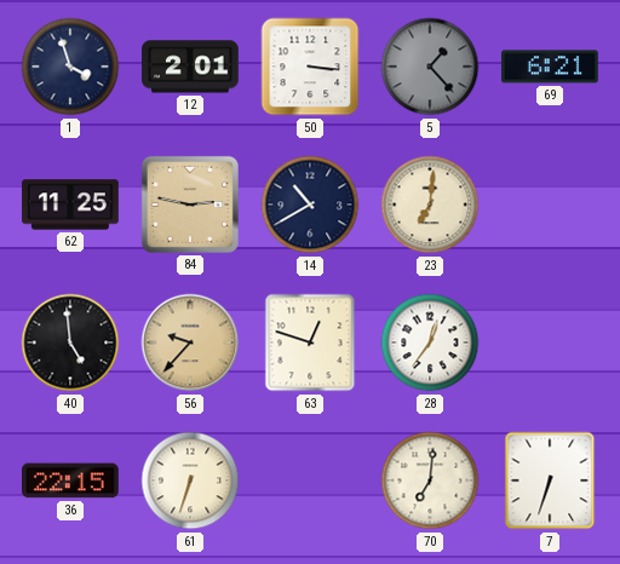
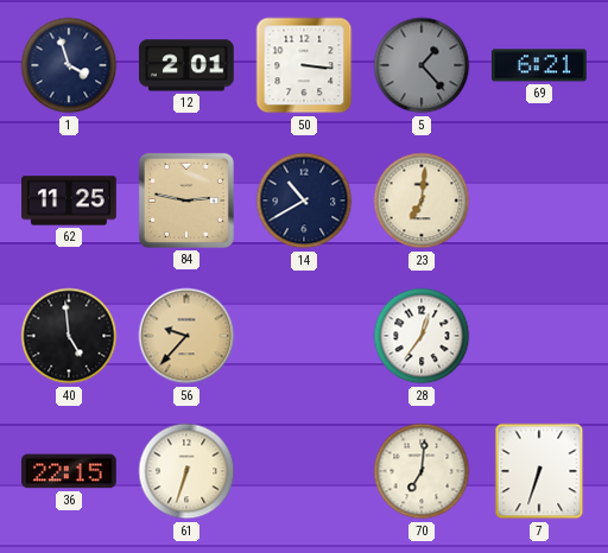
63: 12:48 -> none (310, 343)
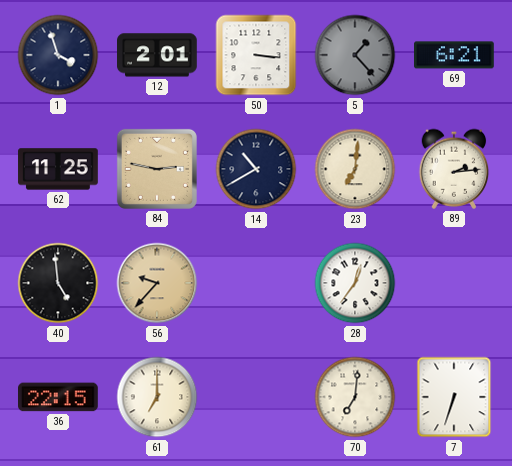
89: none -> 2:14 (454, 169)
61: 6:33 -> 7:00 (157, 397)
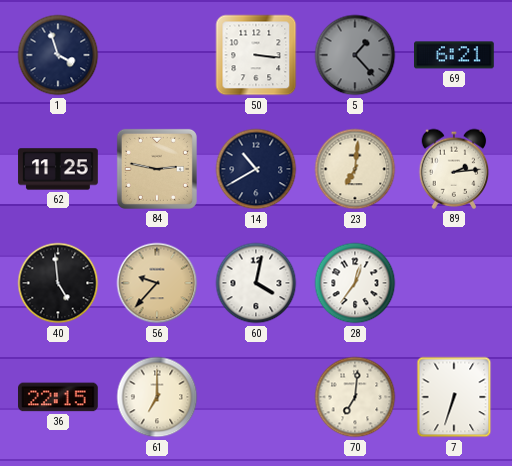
12: 2:01 -> none (158, 55)
60: none -> 4:02 (256, 283)
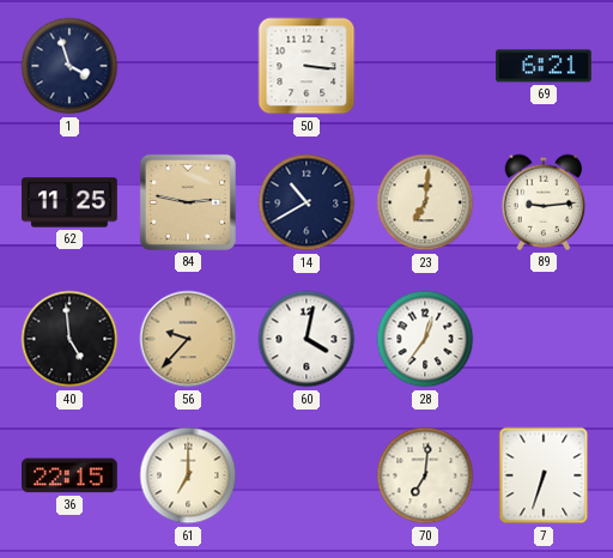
5: 1:23 -> none (355, 55)
89: 2:14 -> 9:14 (544, 202)
